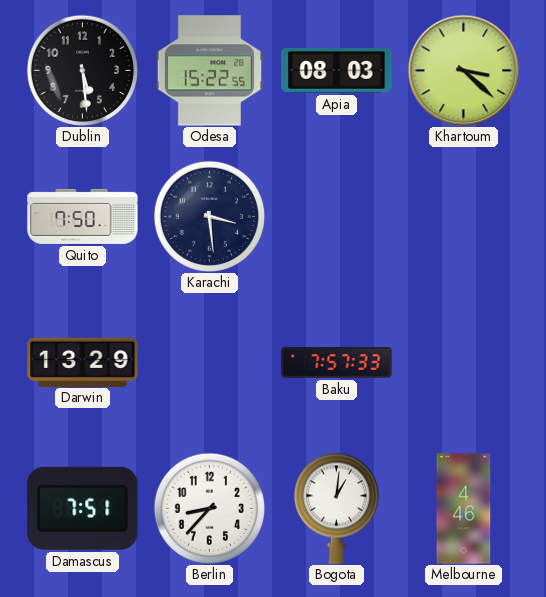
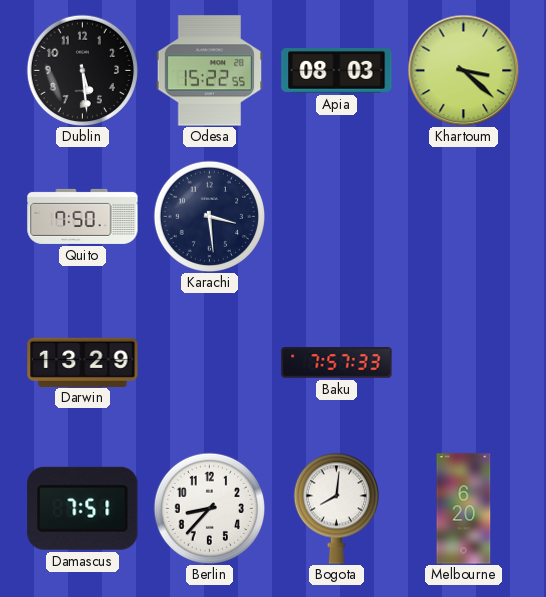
Bogota: 1:01 -> 8:01 (336, 508)
Melbourne: 4:46 -> 6:20 (464, 509)
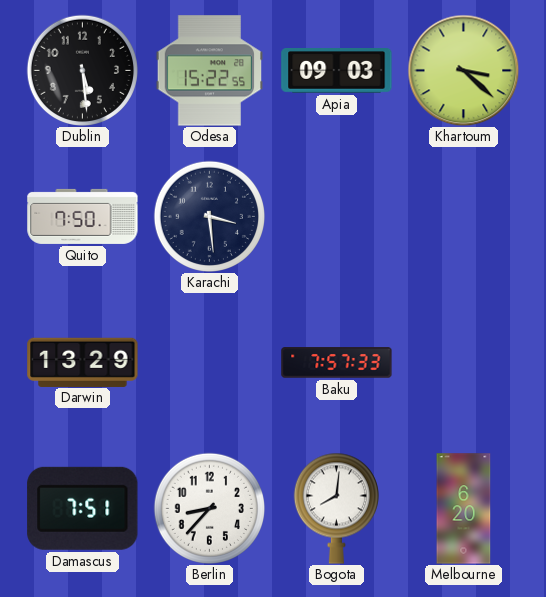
Apia: 08:03 -> 09:03 (337, 71)
